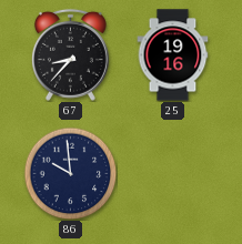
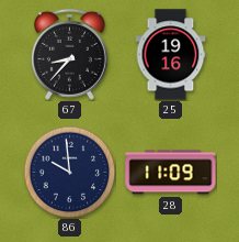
28: none -> 11:09 (171, 173)
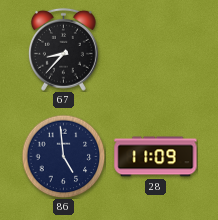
25: 19:16 -> none (171, 55)
86: 9:59 -> 4:59 (63, 156)
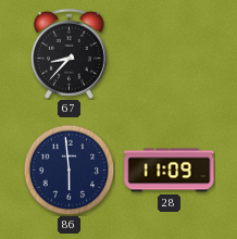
86: 4:59 -> 5:59 (68, 169)
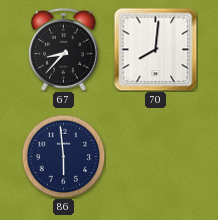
70: none -> 8:01 (155, 49)
28: 11:09 -> none (170, 171)
